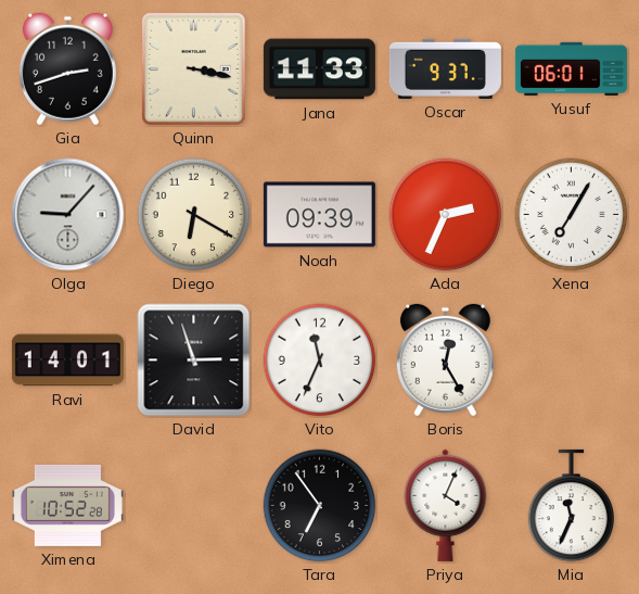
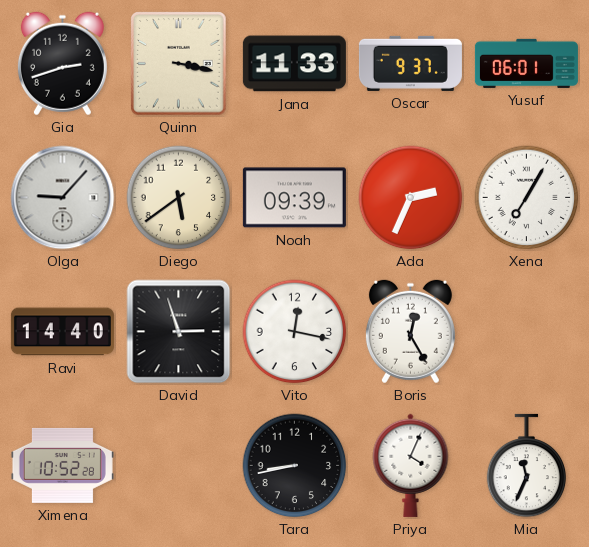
Diego: 6:20 -> 5:39 (179, 198)
Ravi: 14:01 -> 14:40 (62, 332)
Vito: 11:34 -> 12:17 (295, 332)
Tara: 6:54 -> 8:43 (295, 466)
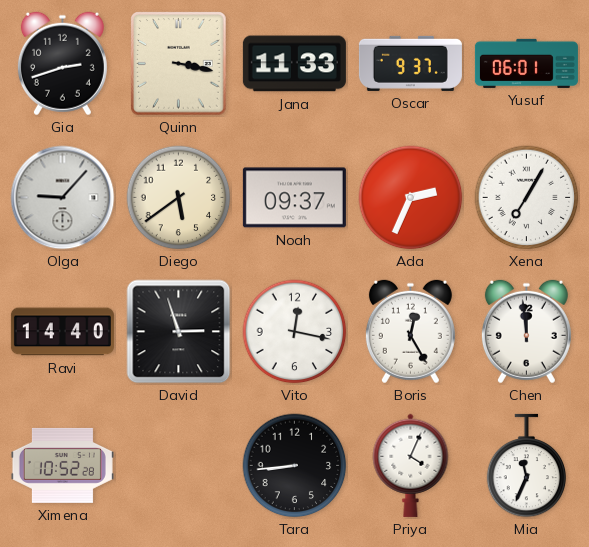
Noah: 09:39 -> 09:37 (294, 198)
Chen: none -> 11:59 (526, 332)
Tara: 8:43 -> 8:44 (295, 466)
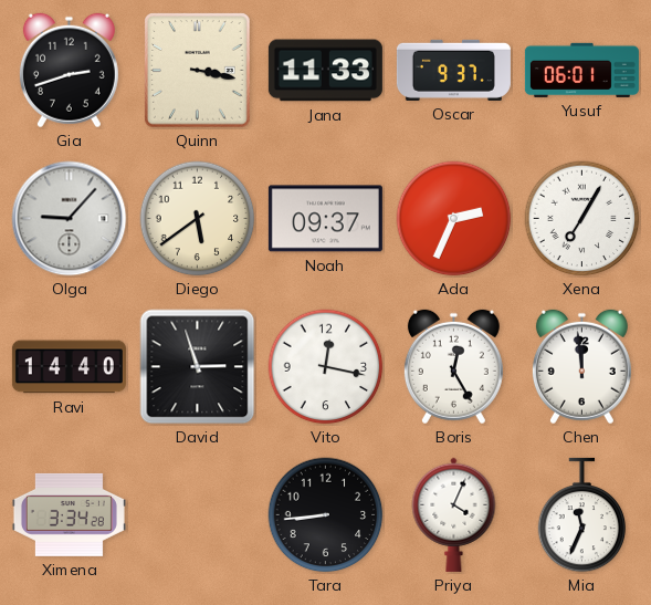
Ximena: 10:52 -> 3:34 (69, 514)
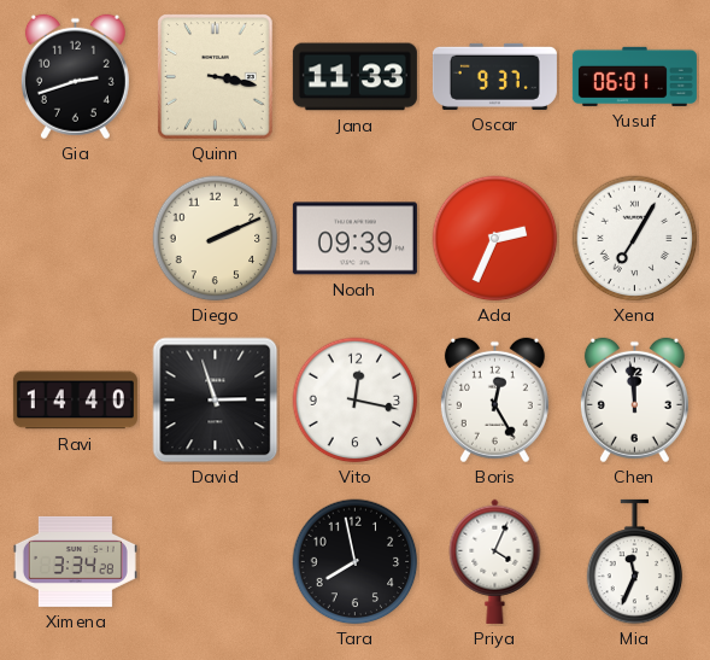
Olga: 9:07 -> none (70, 219)
Diego: 5:39 -> 2:11 (216, 239)
Noah: 09:37 -> 09:39 (354, 239)
Tara: 8:44 -> 7:58 (356, 562)
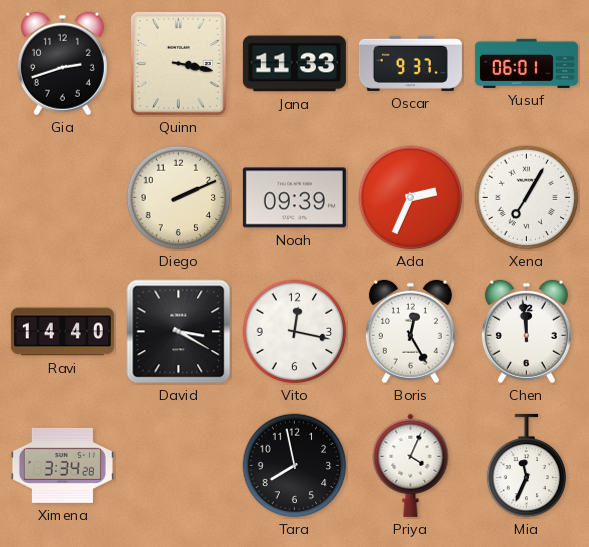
David: 2:57 -> 3:20 (179, 332)
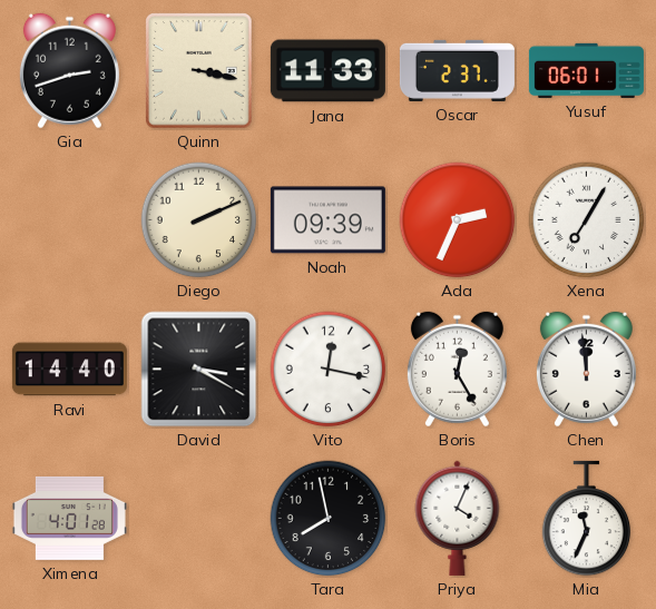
Oscar: 9:37 -> 2:37 (457, 70)
Ximena: 3:34 -> 4:01 (69, 518)
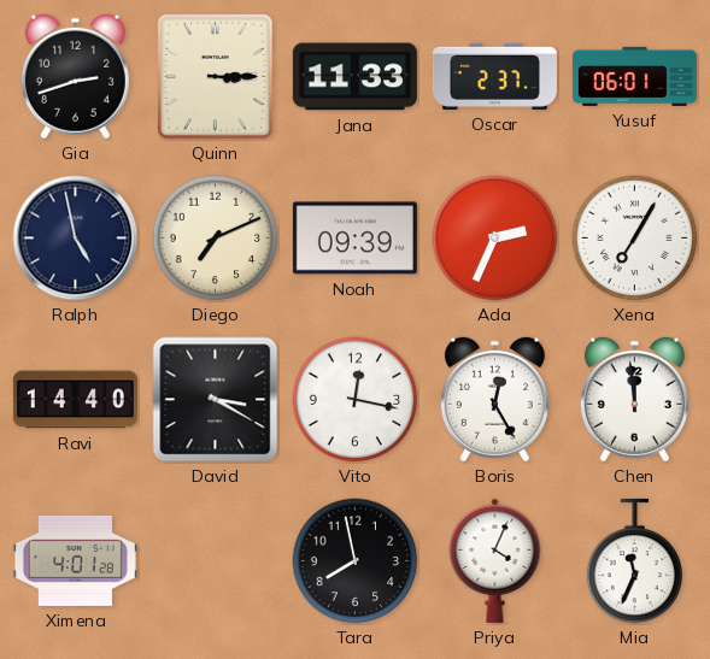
Quinn: 3:17 -> 3:15 (216, 77)
Ralph: none -> 4:58 (76, 239)
Diego: 2:11 -> 7:11 (216, 239)
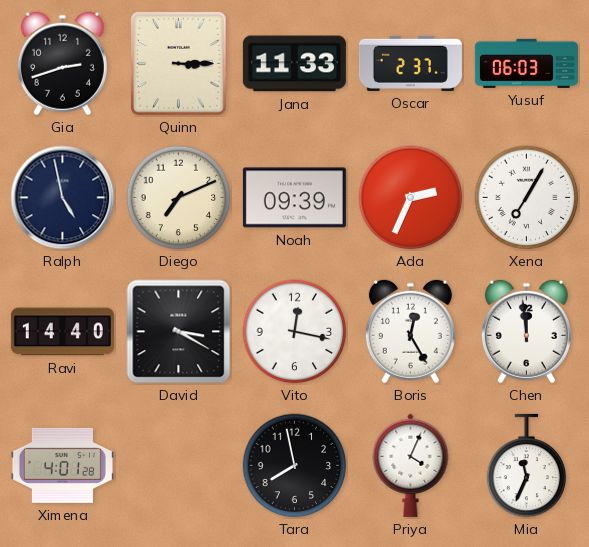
Yusuf: 06:01 -> 06:03 (526, 63)
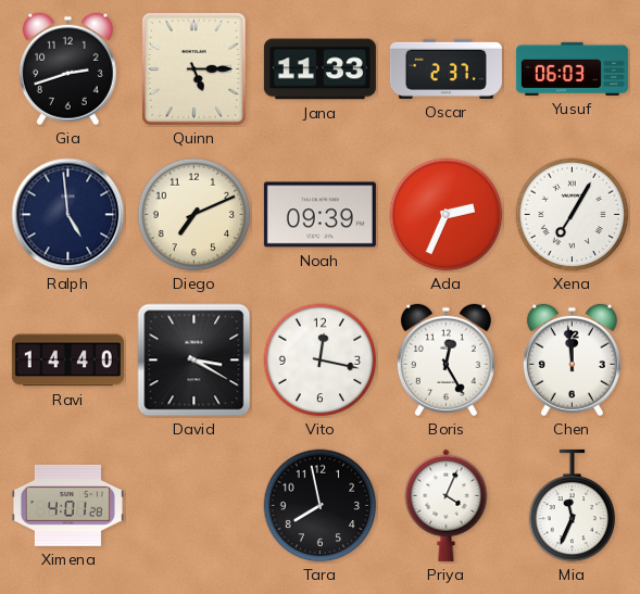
Quinn: 3:15 -> 5:15 (194, 69)
Ralph: 4:58 -> 4:59 (68, 215)
